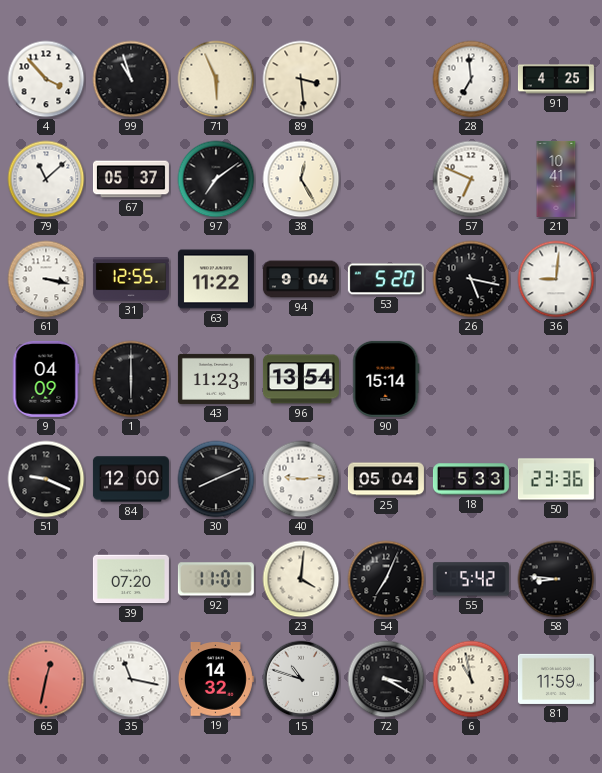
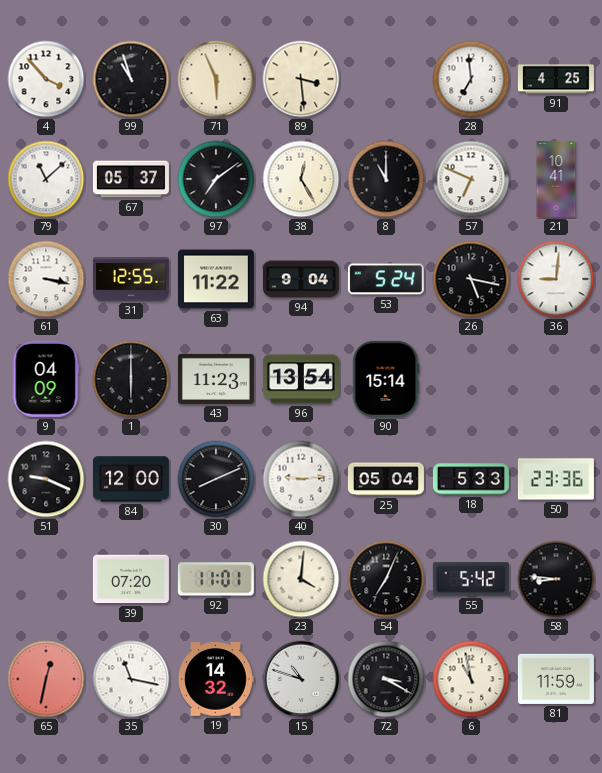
8: none -> 11:00 (386, 179)
53: 5:20 -> 5:24 (386, 279)
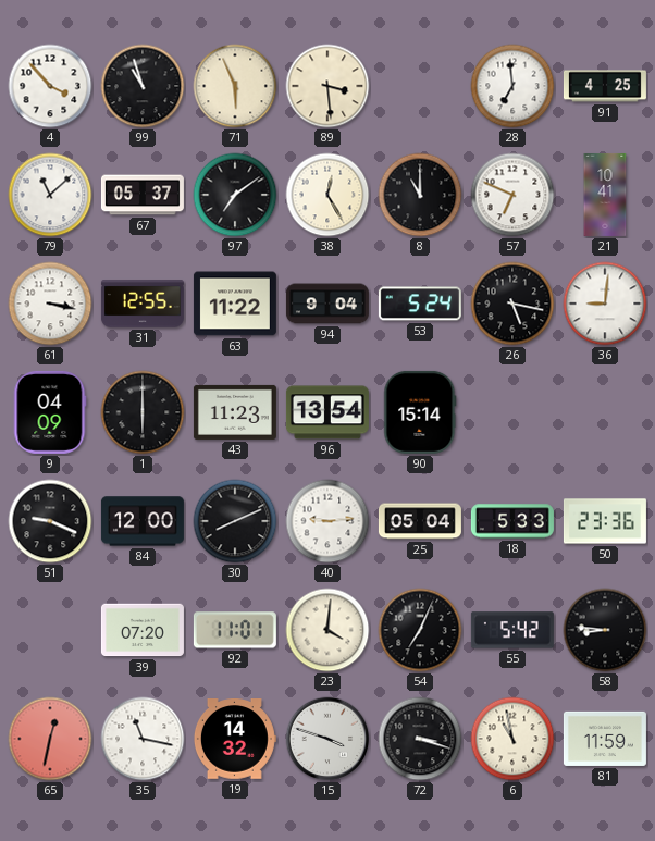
15: 10:48 -> 3:48 (327, 739)
72: 3:20 -> 3:18 (420, 739)
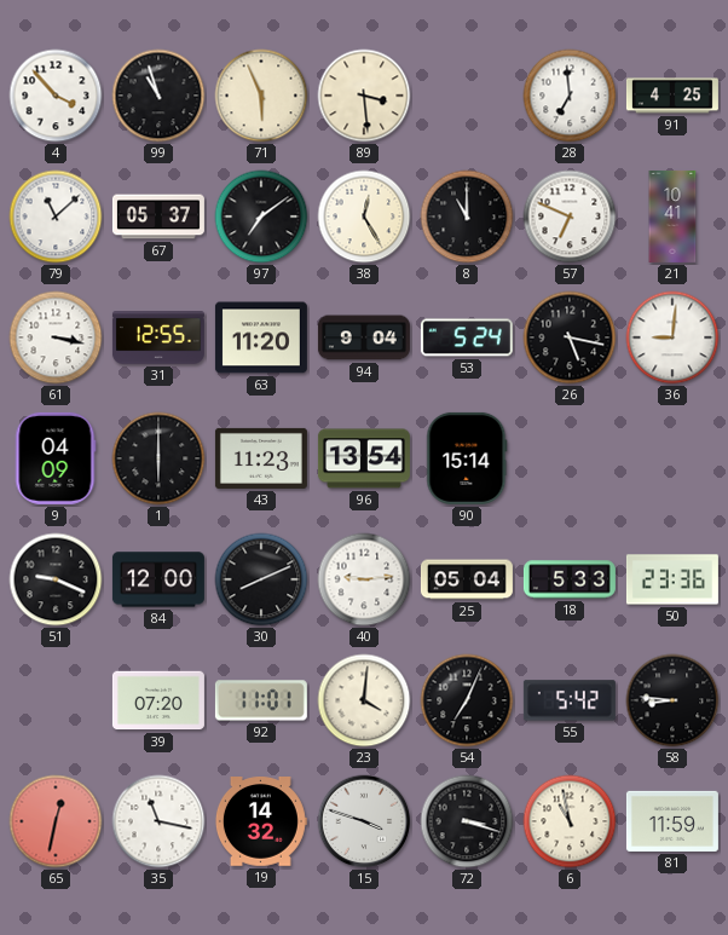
63: 11:22 -> 11:20 (261, 337)
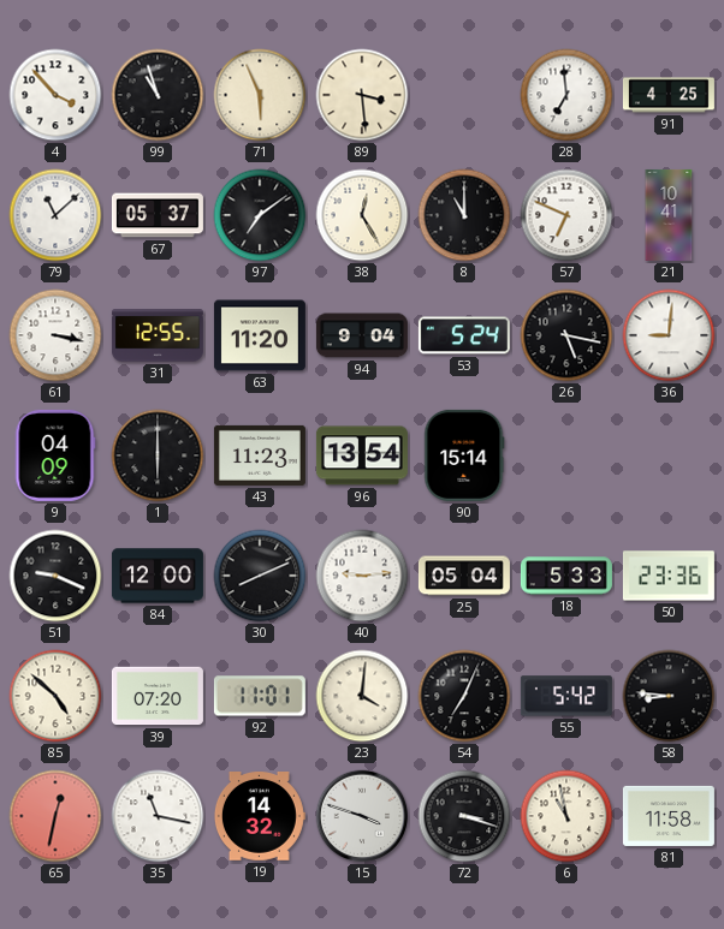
85: none -> 4:52 (55, 696)
81: 11:59 -> 11:58 (669, 816)
